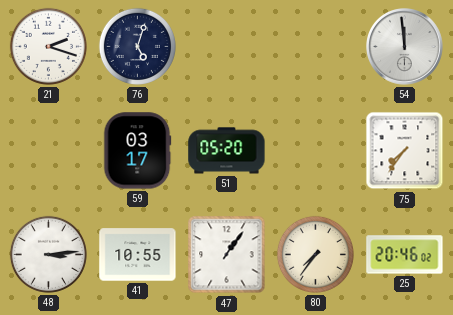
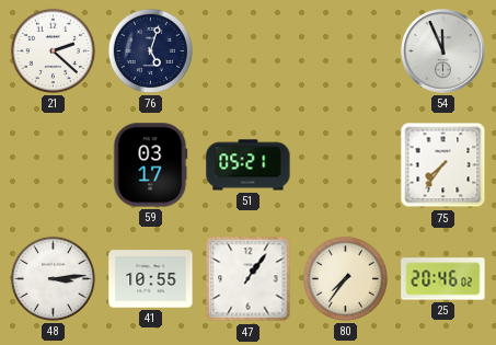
21: 2:18 -> 2:22 (53, 50)
54: 11:59 -> 11:56 (443, 51)
51: 05:20 -> 05:21 (249, 165)
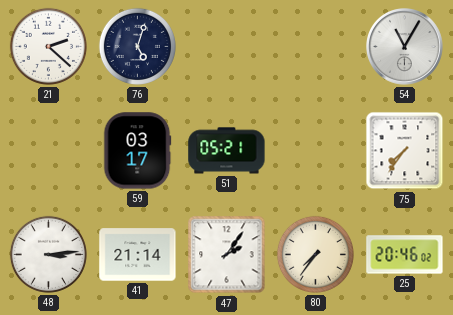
54: 11:56 -> 11:05 (405, 47)
41: 10:55 -> 21:14 (138, 255)
47: 1:06 -> 2:06 (227, 255)
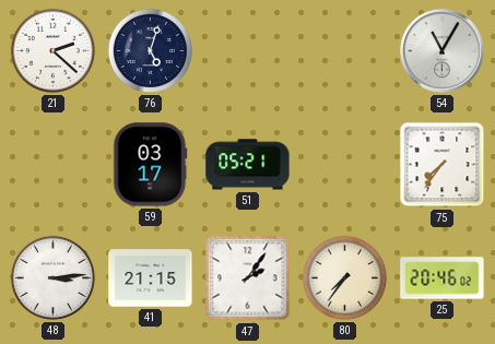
41: 21:14 -> 21:15 (151, 278)
